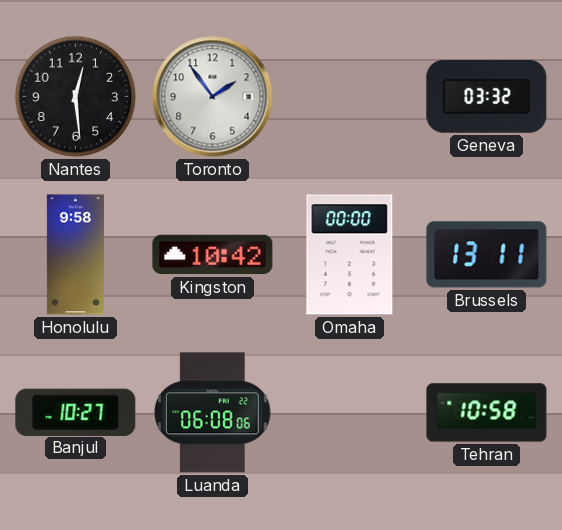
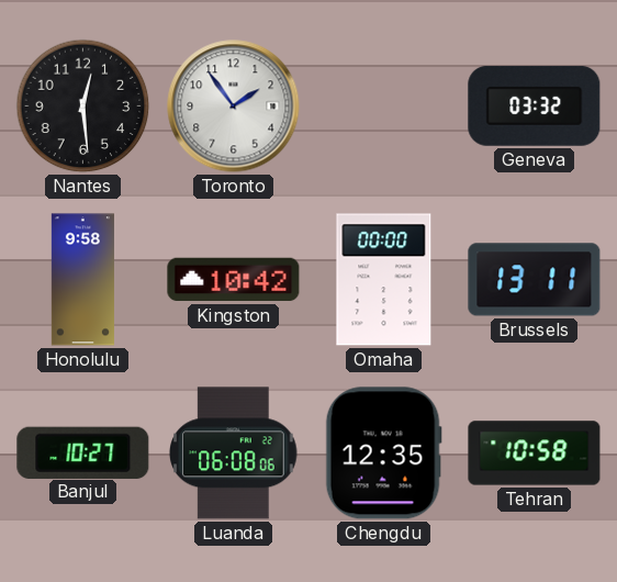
Chengdu: none -> 12:35 (383, 454)
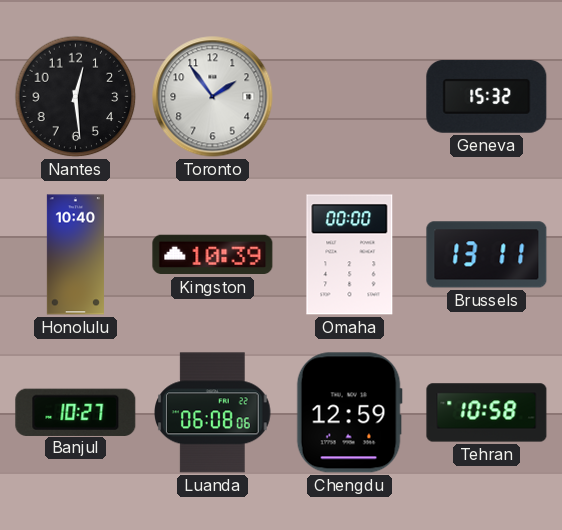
Geneva: 03:32 -> 15:32 (487, 96)
Honolulu: 9:58 -> 10:40 (75, 255)
Kingston: 10:42 -> 10:39 (213, 255)
Chengdu: 12:35 -> 12:59 (349, 413)
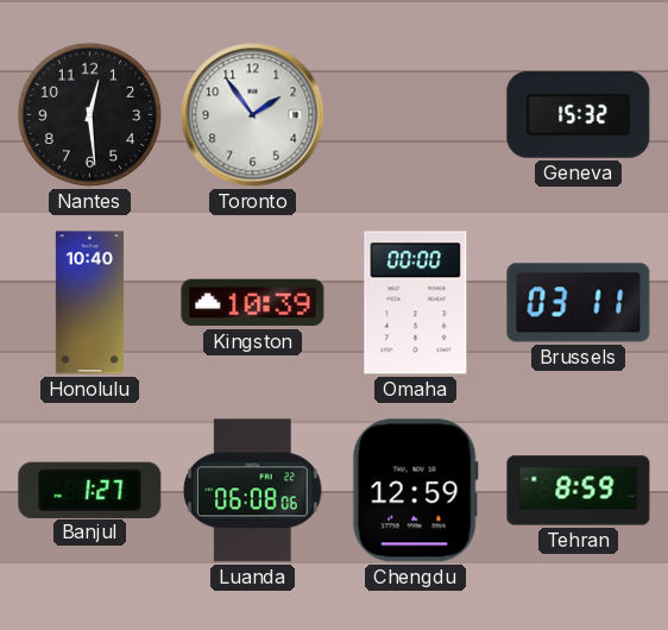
Brussels: 13:11 -> 03:11 (579, 303)
Banjul: 10:27 -> 1:27 (90, 490)
Tehran: 10:58 -> 8:59 (579, 491)
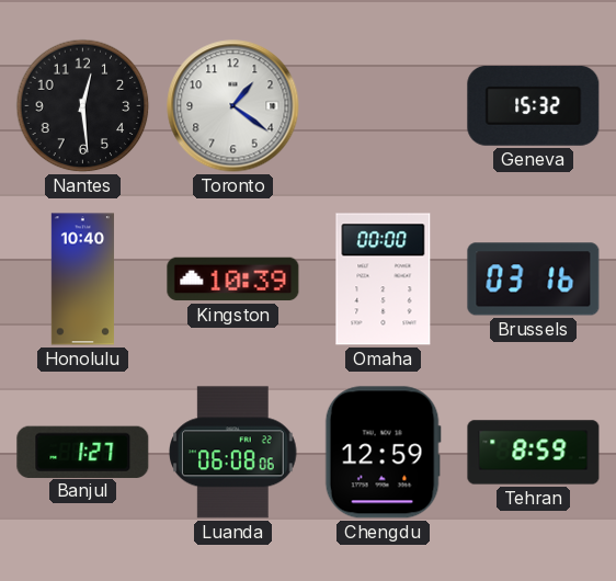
Toronto: 1:54 -> 1:21 (233, 106)
Brussels: 03:11 -> 03:16 (534, 280)
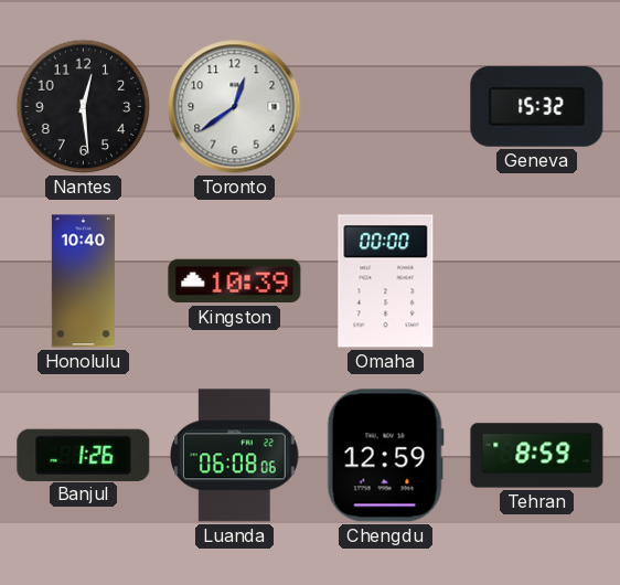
Toronto: 1:21 -> 12:39 (235, 107)
Brussels: 03:16 -> none (534, 280)
Banjul: 1:27 -> 1:26 (84, 455)
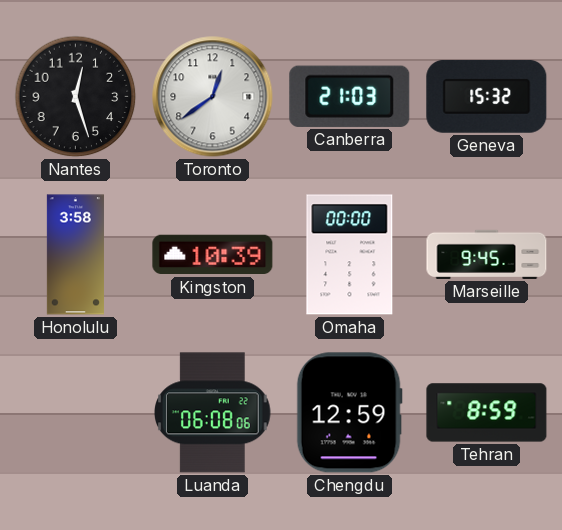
Nantes: 12:29 -> 12:27 (76, 97)
Canberra: none -> 21:03 (350, 96)
Honolulu: 10:40 -> 3:58 (75, 255)
Marseille: none -> 9:45 (487, 254)
Banjul: 1:26 -> none (84, 455)
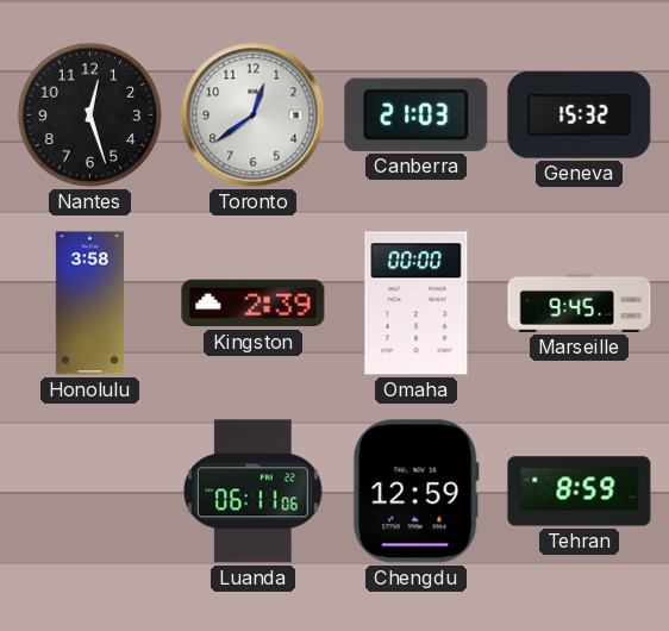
Kingston: 10:39 -> 2:39 (254, 304)
Luanda: 06:08 -> 06:11 (254, 492)
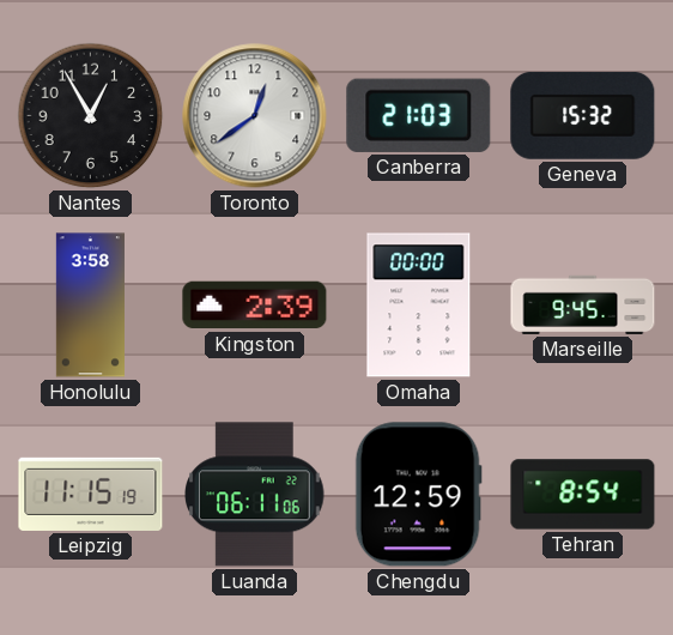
Nantes: 12:27 -> 12:55 (91, 116)
Leipzig: none -> 11:15 (91, 494)
Tehran: 8:59 -> 8:54 (583, 495)
